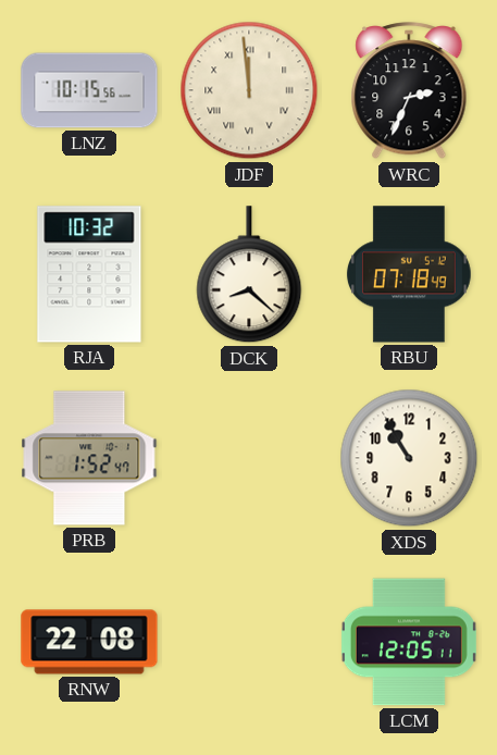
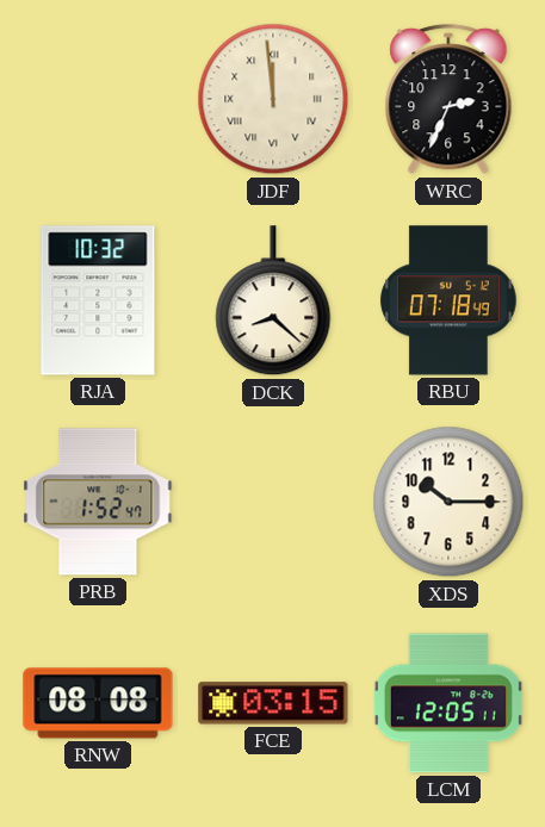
LNZ: 10:15 -> none (89, 90)
XDS: 10:55 -> 10:15 (448, 502)
RNW: 22:08 -> 08:08 (98, 703)
FCE: none -> 03:15 (273, 703)
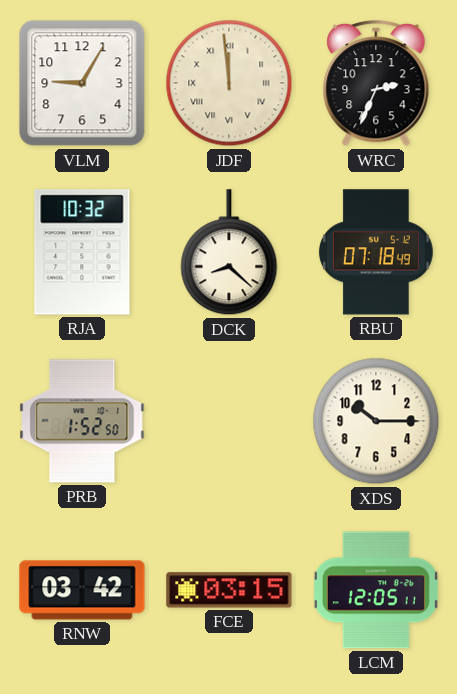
VLM: none -> 9:05 (82, 83)
PRB: 1:52:47 -> 1:52:50 (82, 421)
RNW: 08:08 -> 03:42 (82, 590)
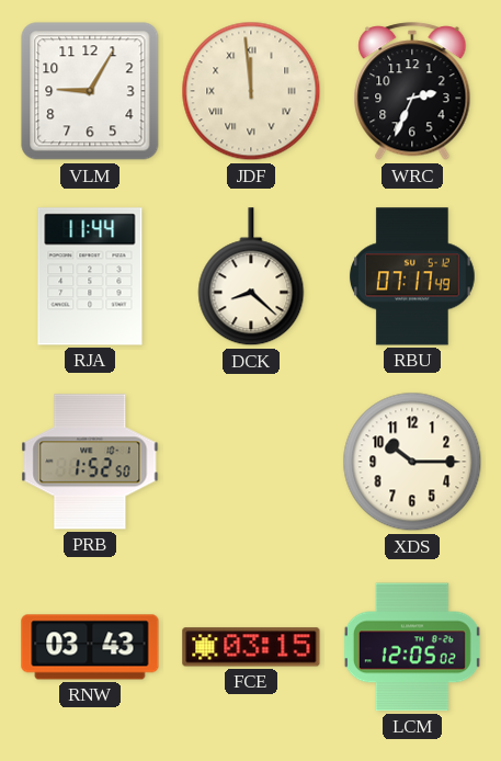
RJA: 10:32 -> 11:44 (90, 276)
RBU: 07:18 -> 07:17 (412, 276)
RNW: 03:42 -> 03:43 (90, 647)
LCM: 12:05:11 -> 12:05:02 (412, 647)
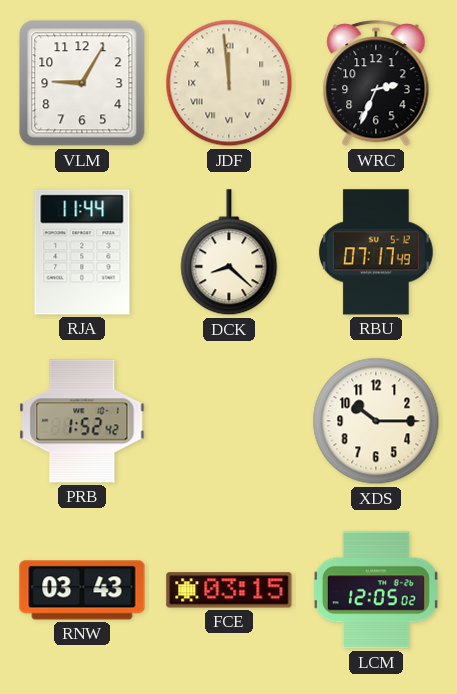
PRB: 1:52:50 -> 1:52:42 (82, 421)
